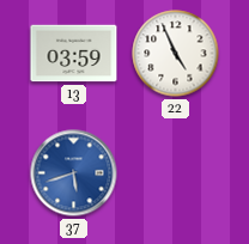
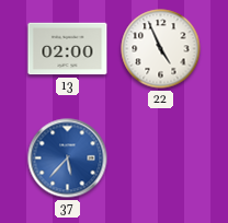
13: 03:59 -> 02:00 (68, 49)
37: 5:42 -> 5:37 (68, 159)
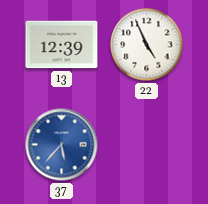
13: 02:00 -> 12:39 (62, 45)
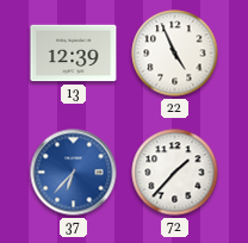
37: 5:37 -> 6:37 (74, 173)
72: none -> 1:37 (175, 173)
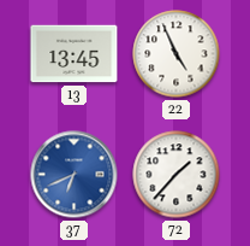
13: 12:39 -> 13:45 (75, 54)
37: 6:37 -> 6:41 (75, 175)
